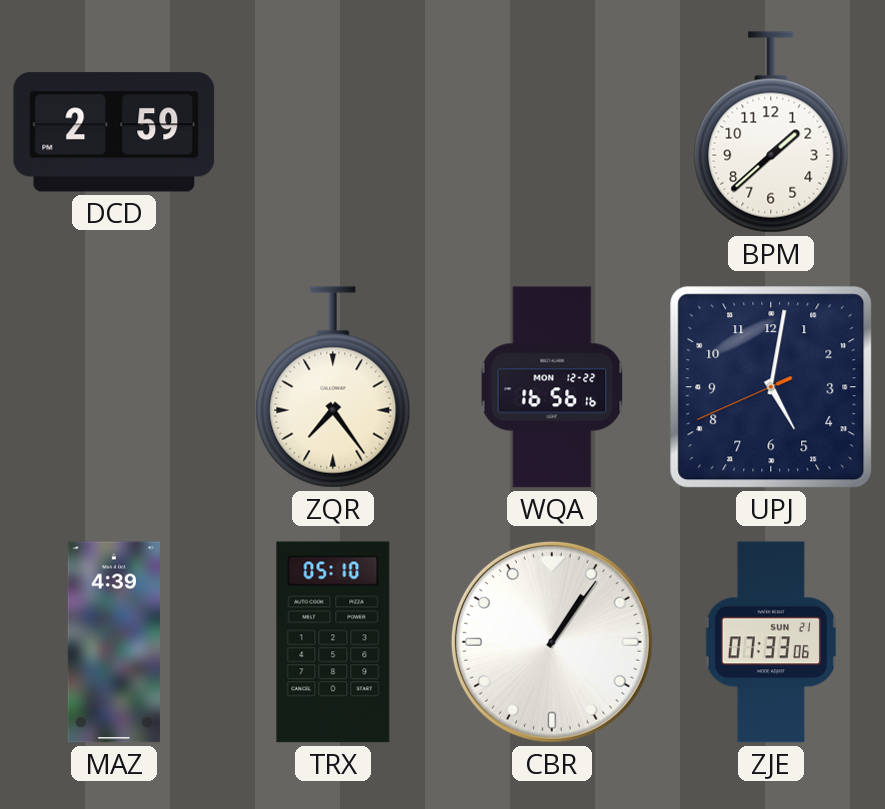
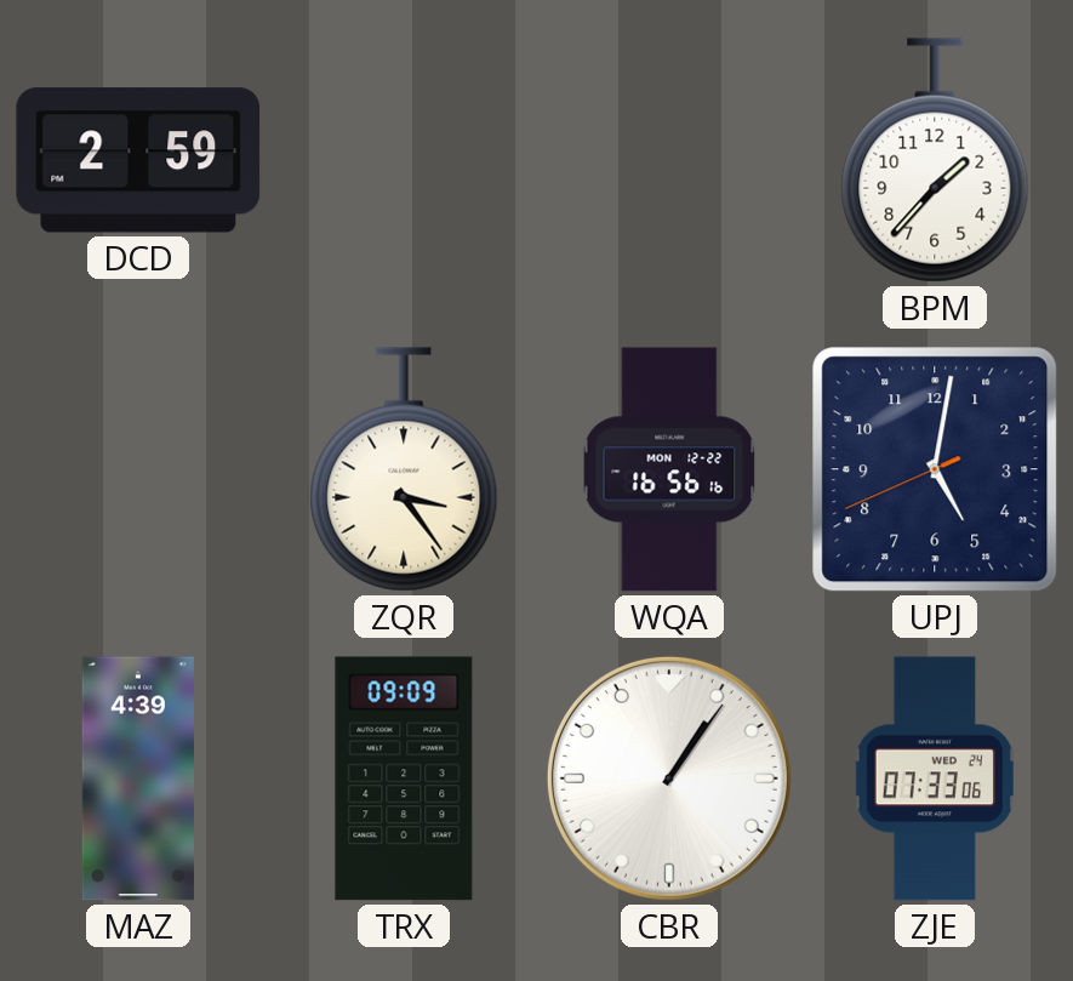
BPM: 1:38 -> 1:37 (935, 160)
ZQR: 7:24 -> 3:24 (404, 469)
TRX: 05:10 -> 09:09 (404, 778)
ZJE date: SUN 21 -> WED 24 (935, 778)
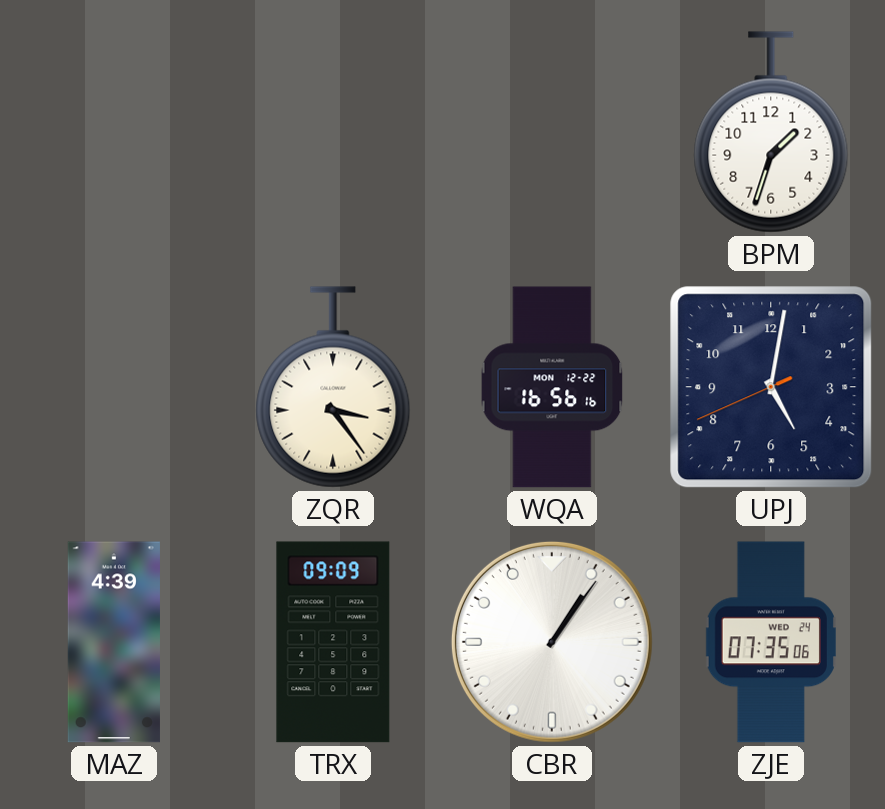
DCD: 2:59 -> none (138, 160)
BPM: 1:37 -> 1:33 (771, 132)
ZJE: 07:33 -> 07:35 (771, 642)
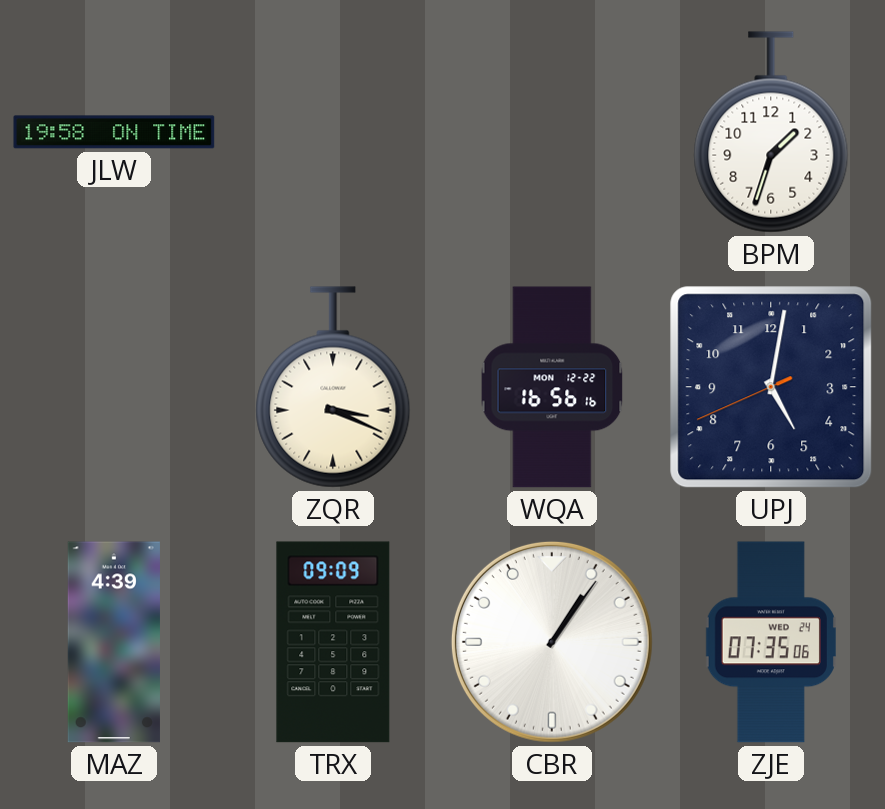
JLW: none -> 19:58 (114, 132)
ZQR: 3:24 -> 3:19 (333, 387)
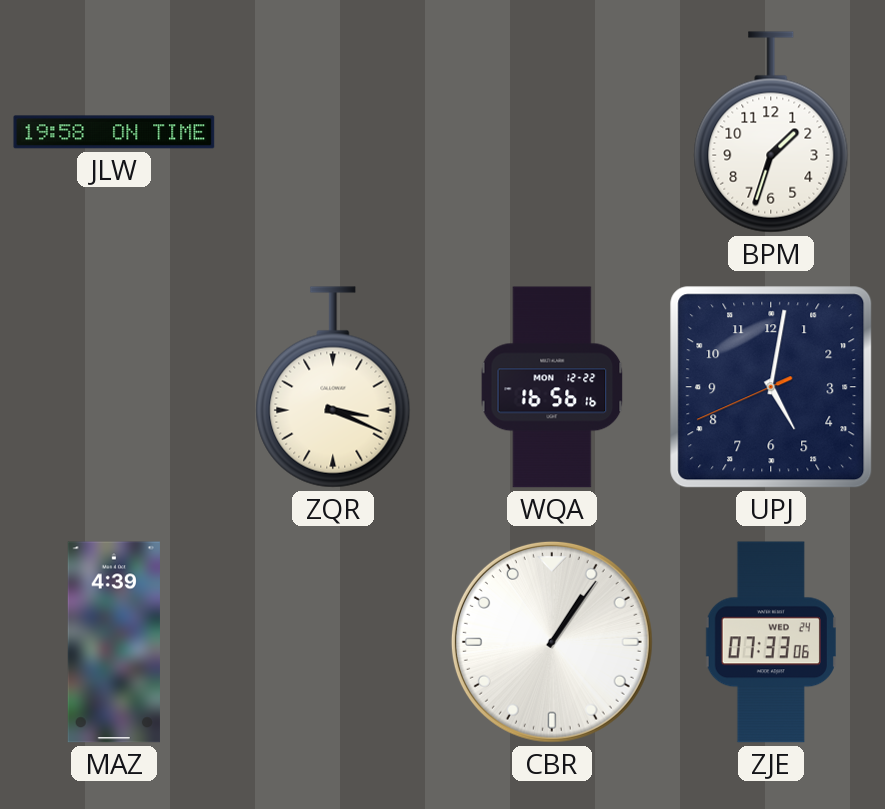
TRX: 09:09 -> none (333, 642)
ZJE: 07:35 -> 07:33 (771, 642)
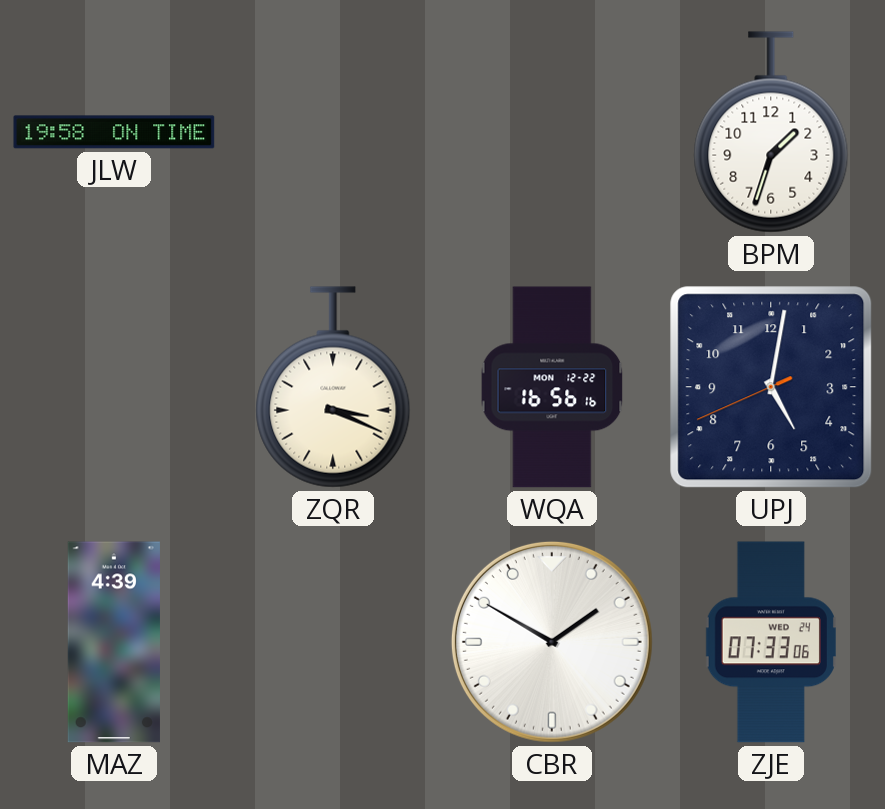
CBR: 1:06 -> 1:50 (552, 642)
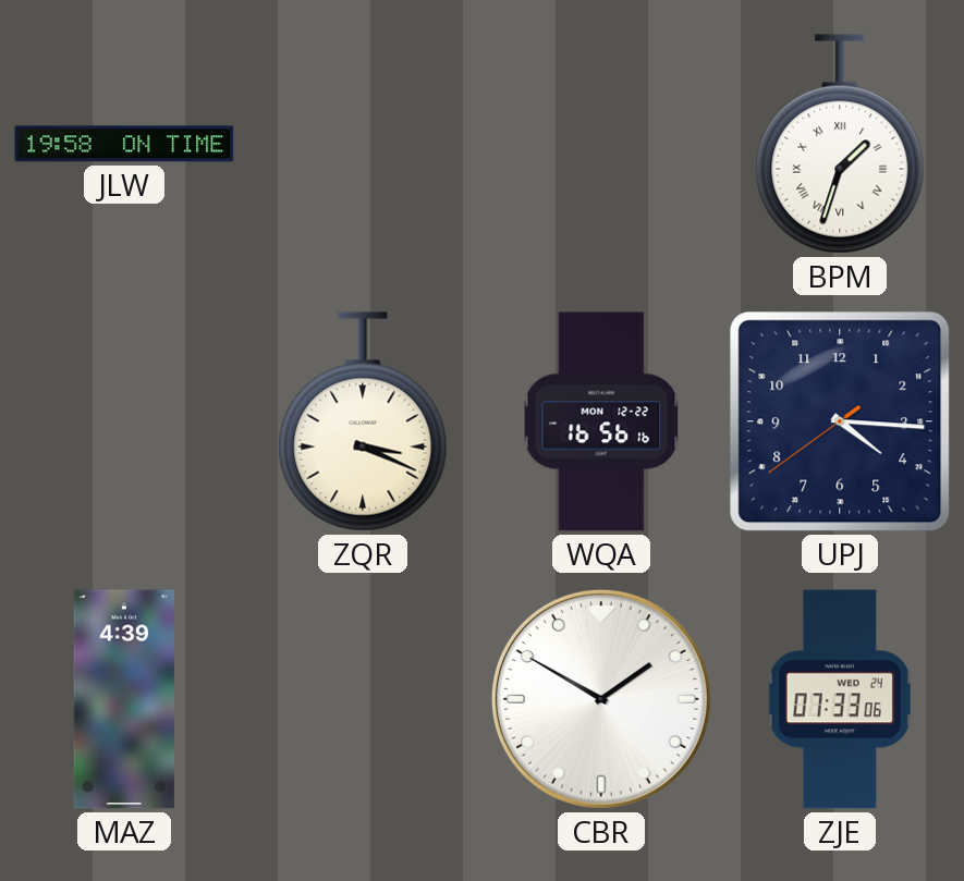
BPM numerals: Arabic -> Roman (840, 144)
UPJ: 5:01 -> 4:15 (840, 421)
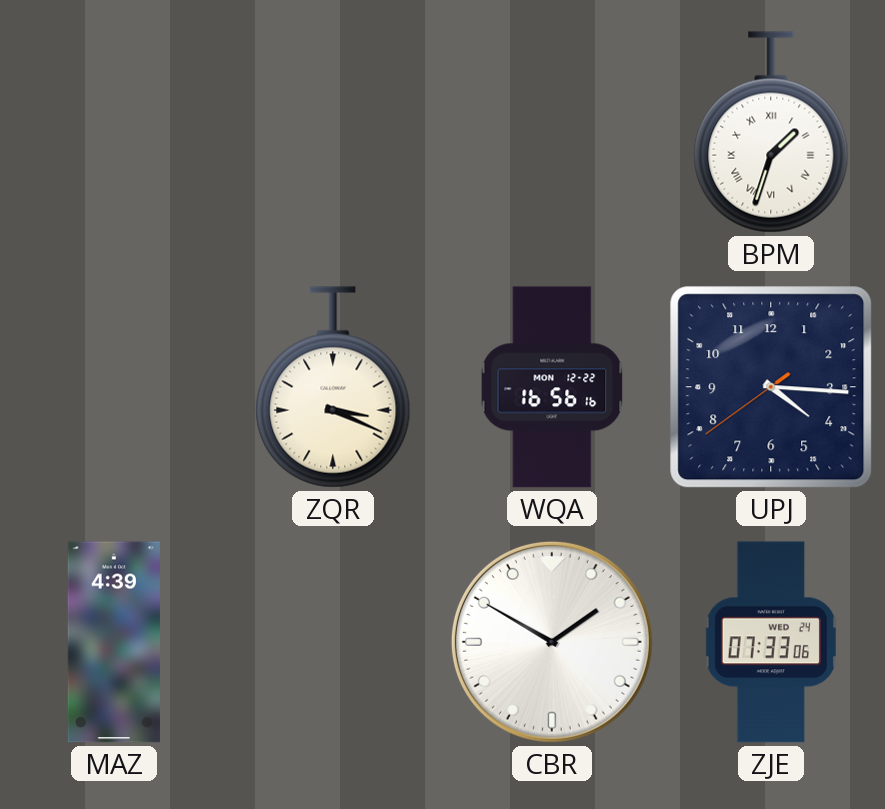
JLW: 19:58 -> none (124, 144)
